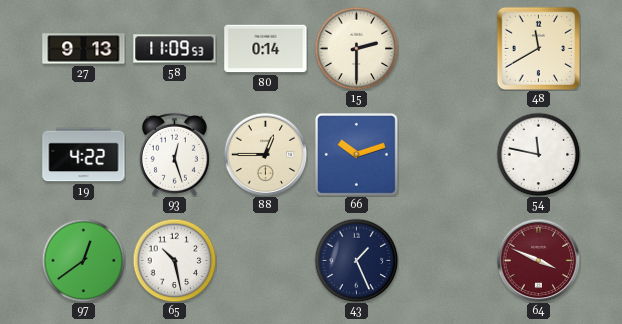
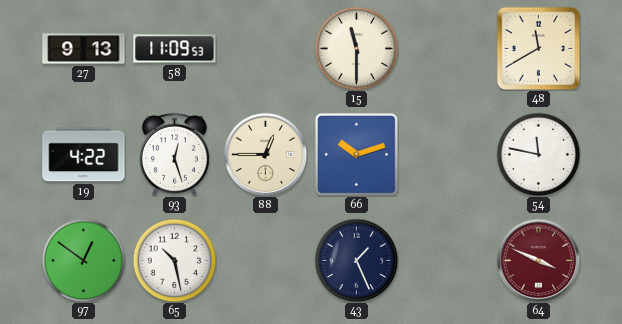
80: 0:14 -> none (266, 49)
15: 2:30 -> 11:30 (356, 48)
97: 12:39 -> 12:51 (83, 260)
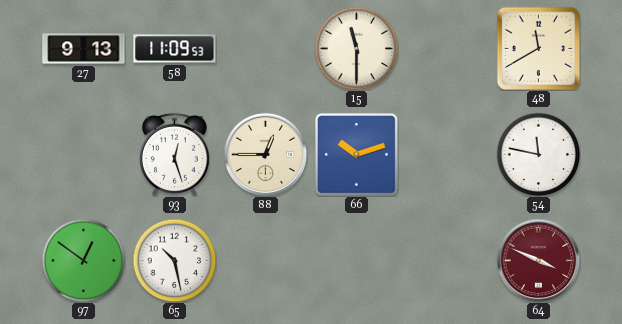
19: 4:22 -> none (84, 155)
43: 1:26 -> none (356, 260)
